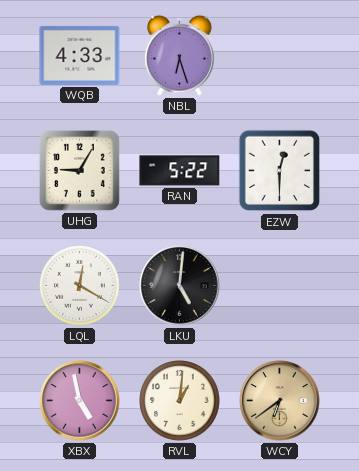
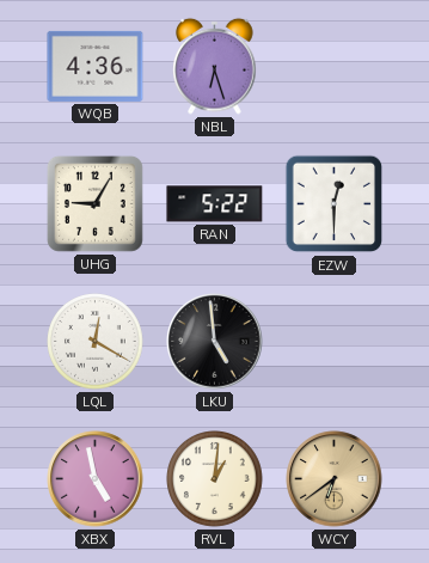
WQB: 4:33 -> 4:36 (96, 66)
LKU: 5:01 -> 4:59 (215, 342)
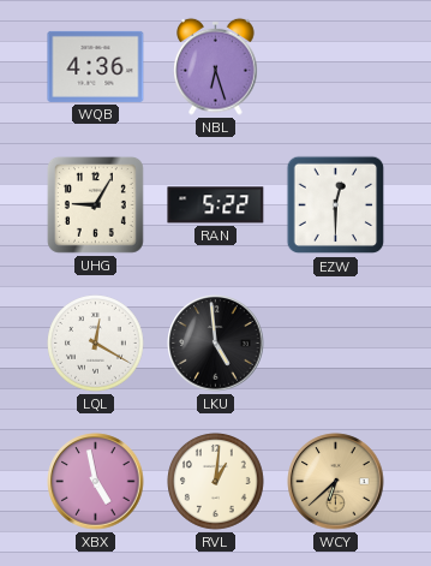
WCY: 6:39 -> 6:38 (336, 482)
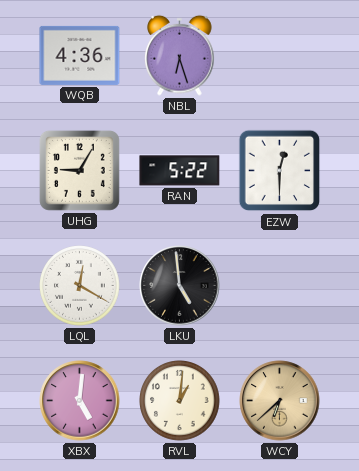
XBX: 4:58 -> 5:01 (80, 401)
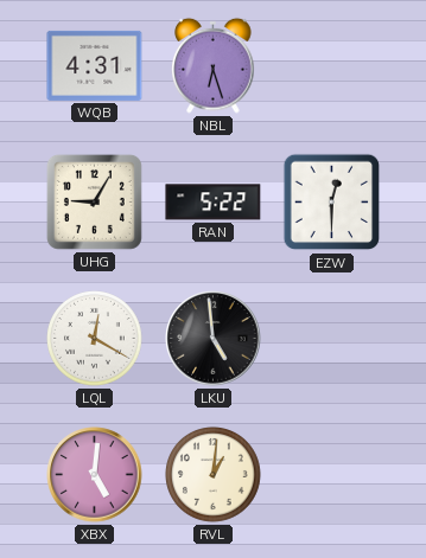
WQB: 4:36 -> 4:31 (95, 65)
WCY: 6:38 -> none (280, 401)
